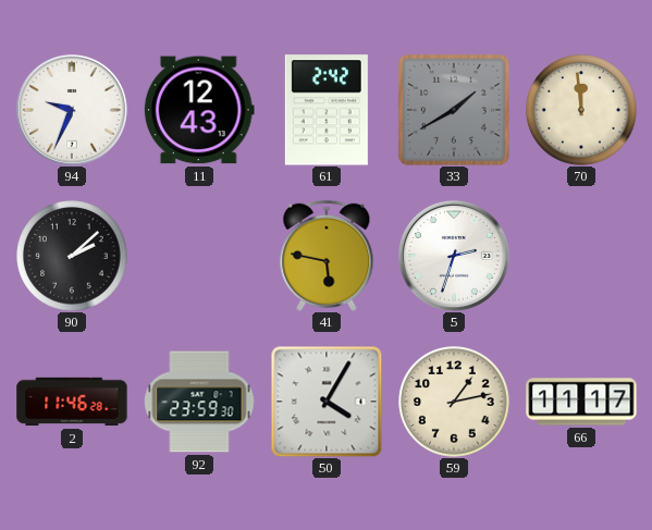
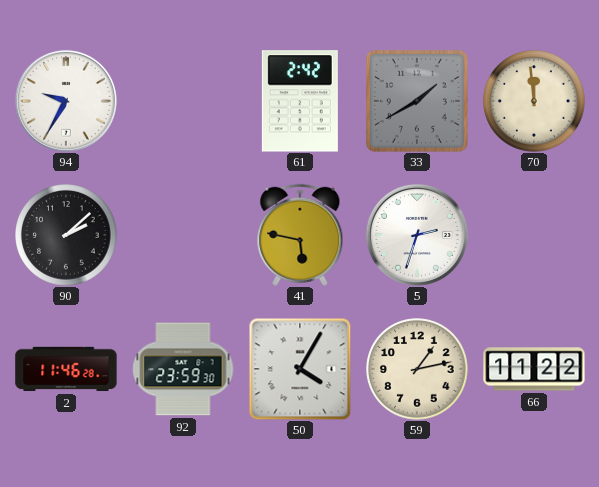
94: 9:34 -> 9:35 (66, 101)
11: 12:43 -> none (199, 110)
66: 11:17 -> 11:22 (534, 369)
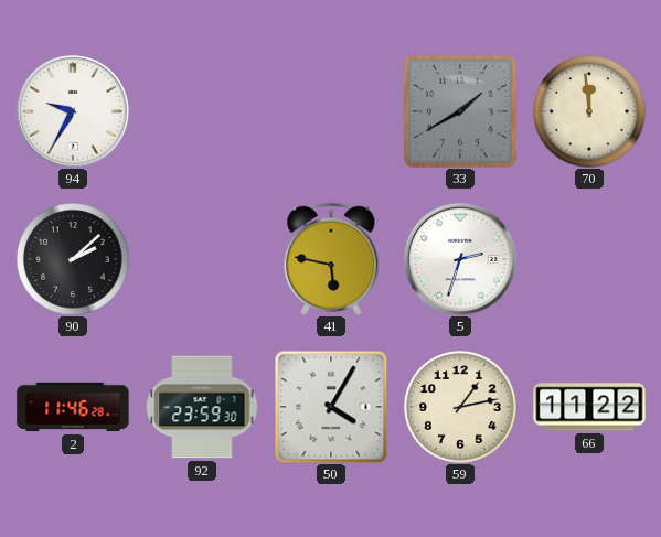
61: 2:42 -> none (300, 101)
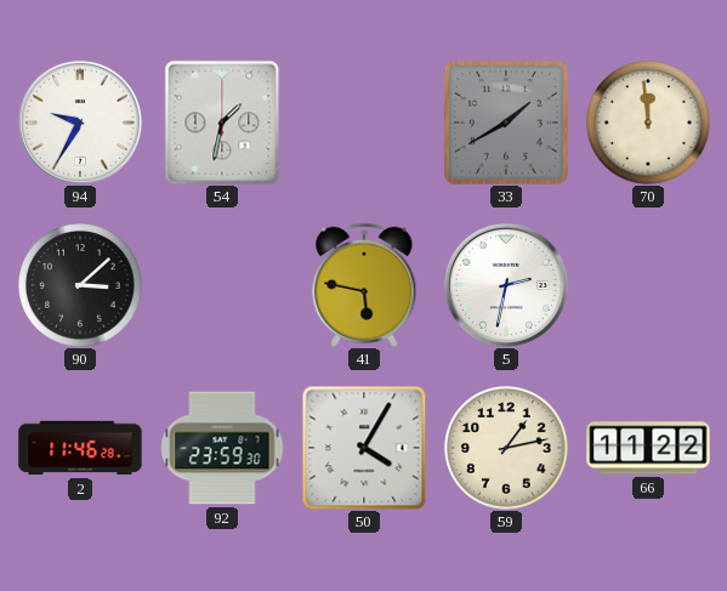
54: none -> 1:32 (222, 123)
90: 2:08 -> 3:08 (80, 285)
5: 2:33 -> 2:32 (506, 285)
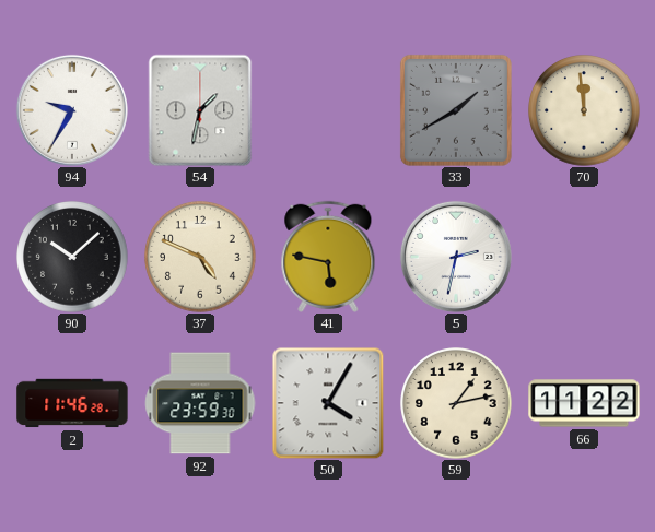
90: 3:08 -> 10:08 (72, 257)
37: none -> 4:49 (200, 257)
